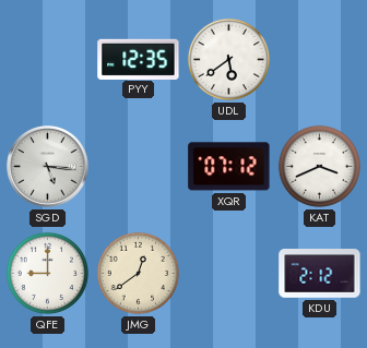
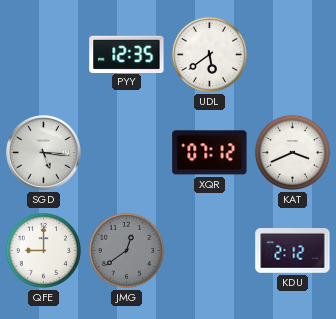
JMG dial: cream -> grey (126, 250)
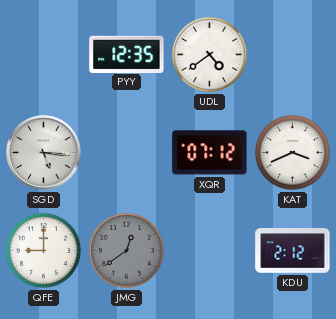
UDL: 5:39 -> 4:39 (209, 54)
